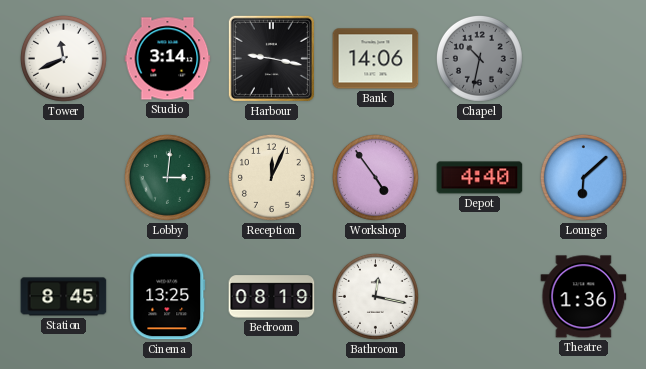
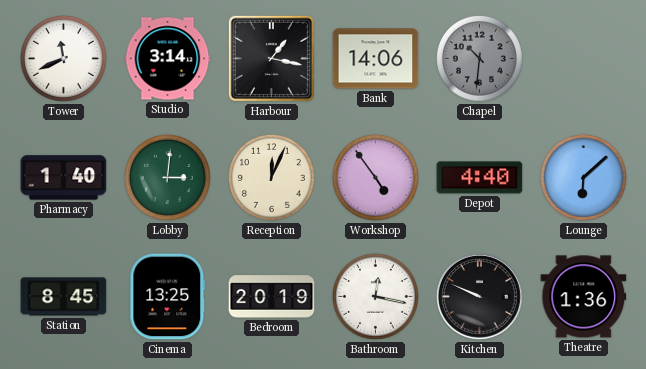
Harbour: 9:17 -> 1:17 (271, 58)
Chapel: 10:32 -> 10:31 (479, 58)
Pharmacy: none -> 1:40 (64, 178)
Bedroom: 08:19 -> 20:19 (272, 297)
Kitchen: none -> 9:49 (480, 297)
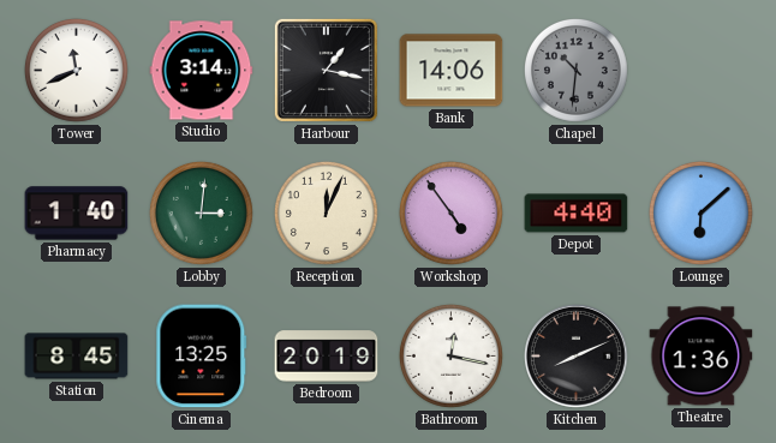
Kitchen: 9:49 -> 8:11 (577, 357)
